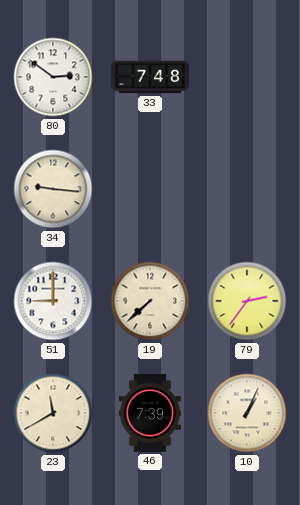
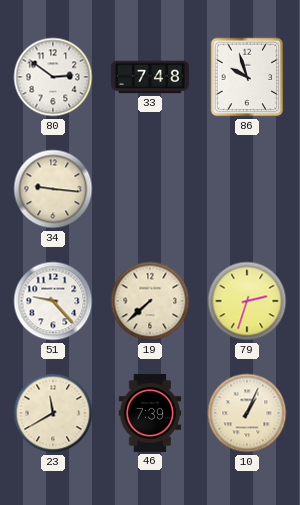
86: none -> 9:57 (247, 77)
51: 9:00 -> 9:23 (53, 301)
79: 2:36 -> 2:33 (247, 301)
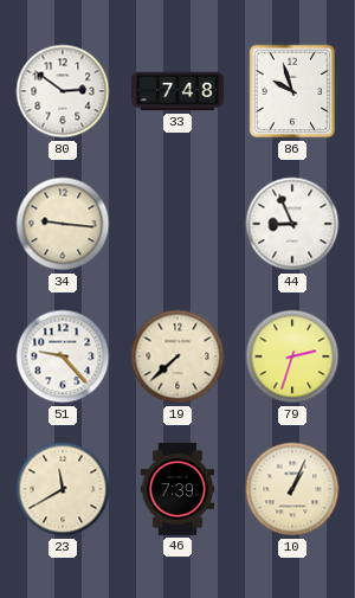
44: none -> 8:56 (292, 224)
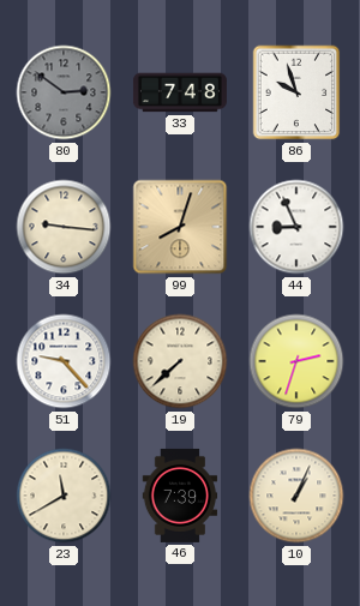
80 dial: white -> grey (64, 92)
99: none -> 8:03 (180, 227)
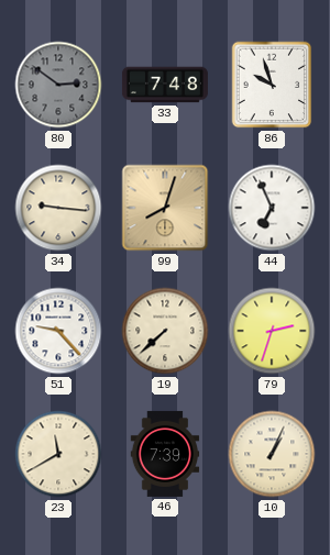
44: 8:56 -> 6:56 (272, 208)
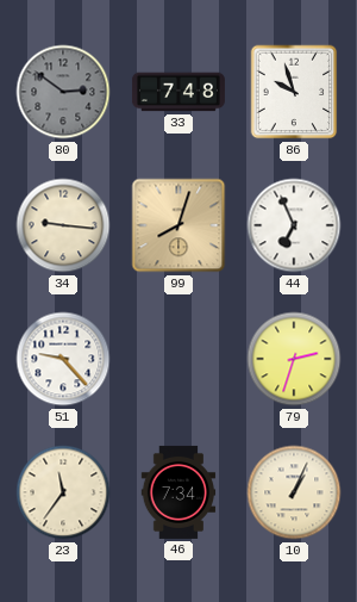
19: 7:38 -> none (165, 331)
23: 11:40 -> 11:36 (63, 492)
46: 7:39 -> 7:34 (178, 492)
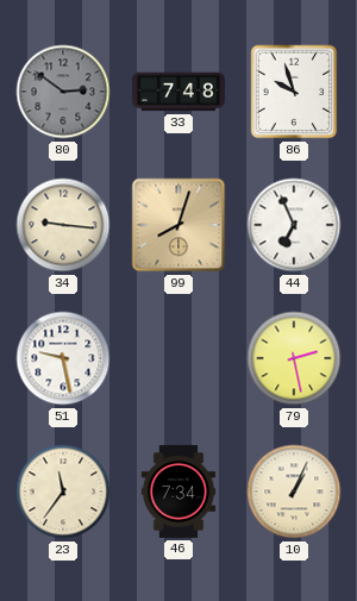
51: 9:23 -> 9:28 (63, 358)
79: 2:33 -> 2:28 (294, 358)
